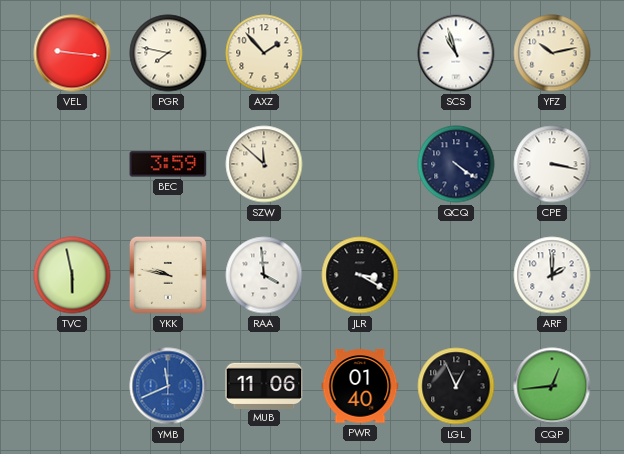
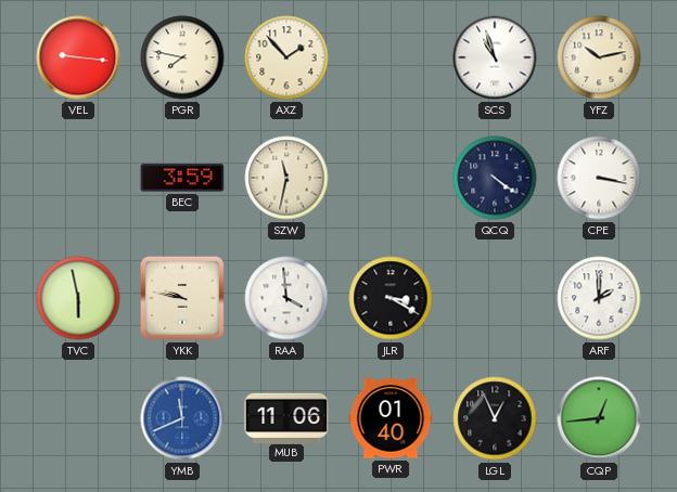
SZW: 11:52 -> 11:32 (286, 178)
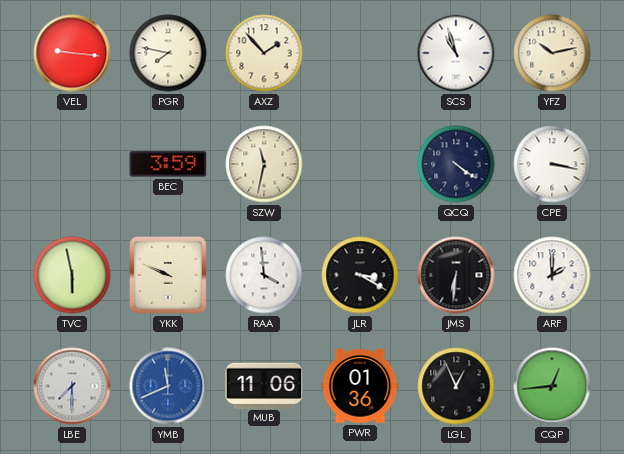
YKK: 9:47 -> 9:49 (168, 275)
JMS: none -> 6:31 (456, 275)
LBE: none -> 7:30 (72, 386)
PWR: 01:40 -> 01:36 (360, 386)
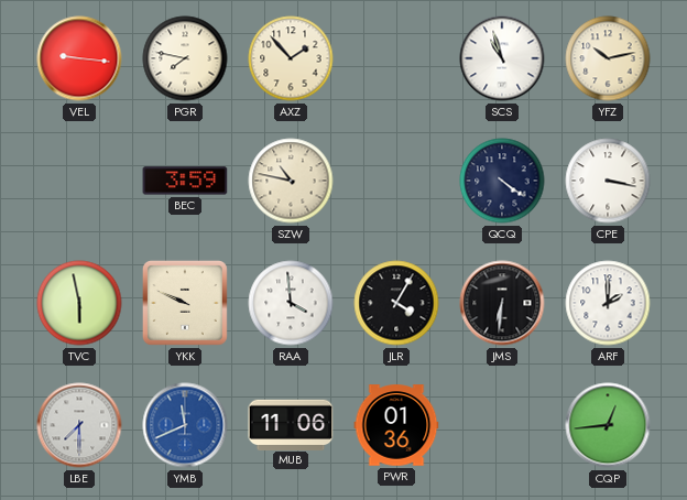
SZW: 11:32 -> 10:47 (291, 181)
JLR: 3:20 -> 4:05 (396, 303)
LGL: 12:56 -> none (456, 386)
